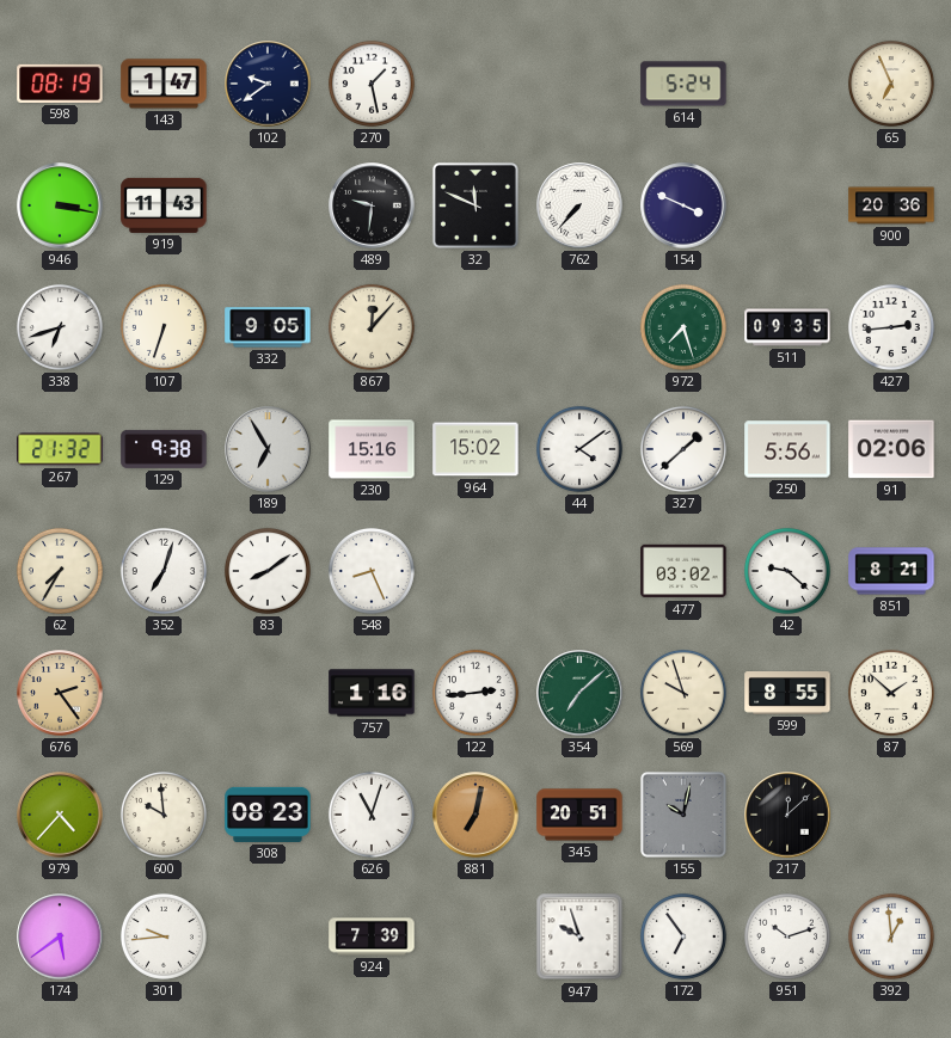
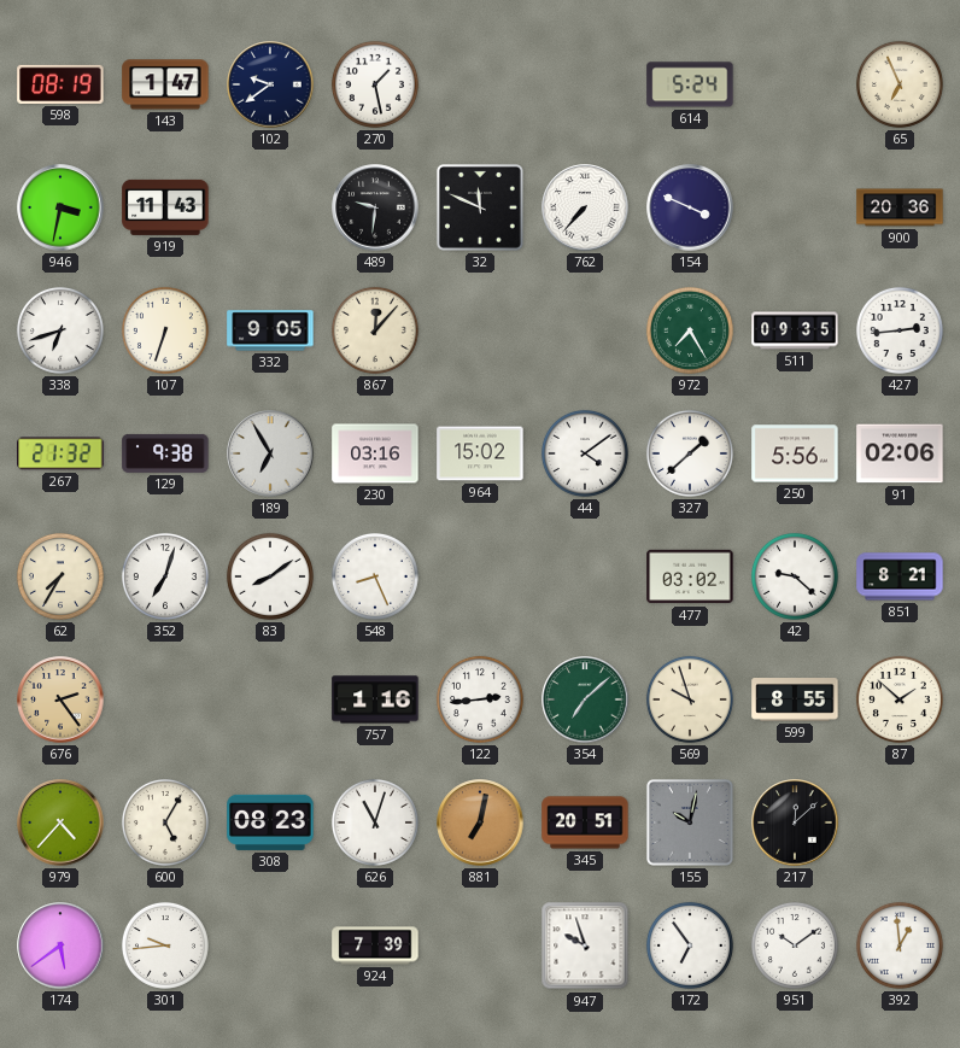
946: 3:17 -> 3:32 (60, 207)
972: 7:27 -> 7:25 (690, 330)
230: 15:16 -> 03:16 (375, 453)
600: 9:59 -> 5:05 (165, 822)
951: 10:12 -> 10:09 (795, 945)
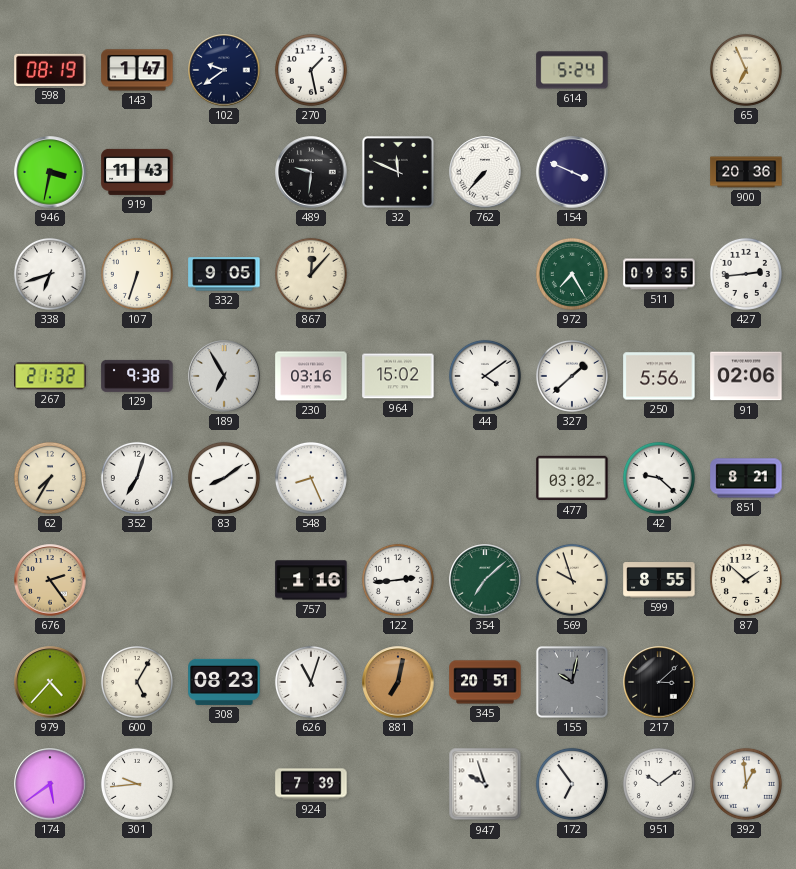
217: 12:08 -> 3:08 (659, 682)
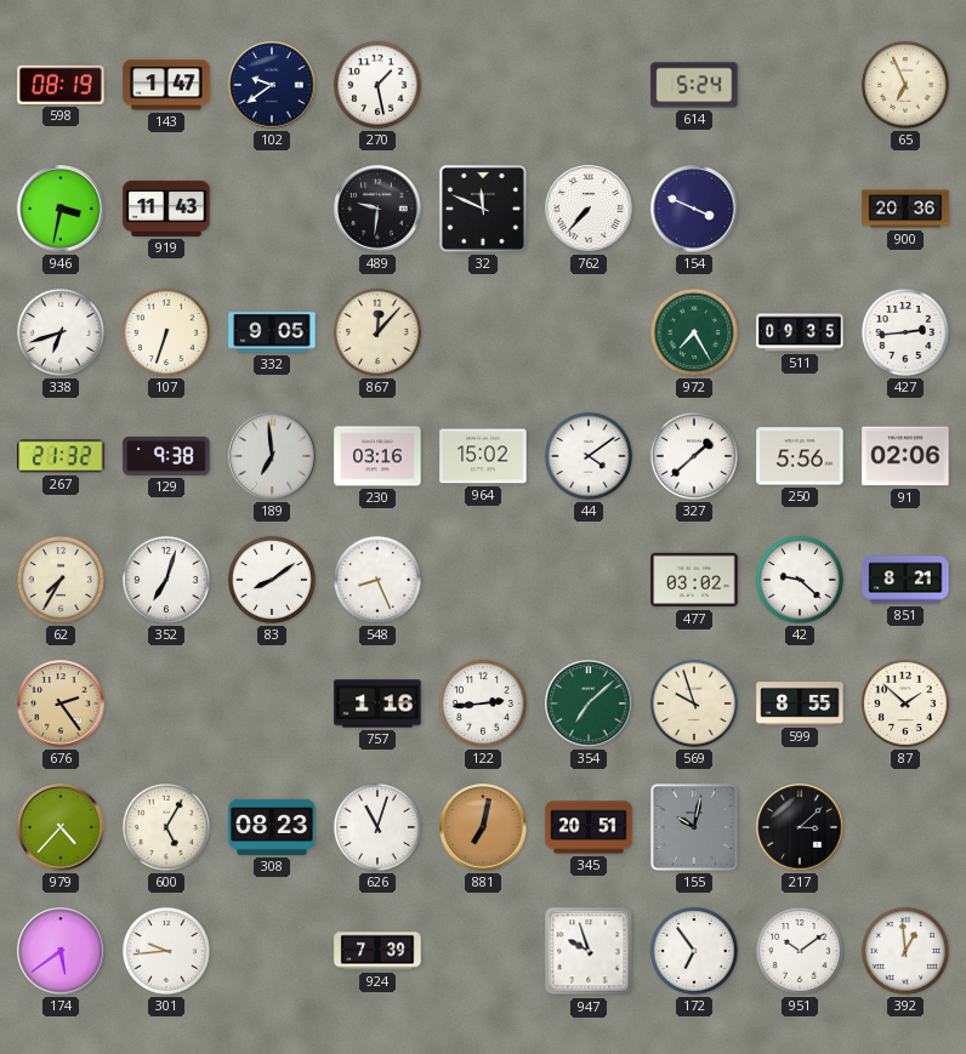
189: 6:55 -> 6:59 (272, 456)
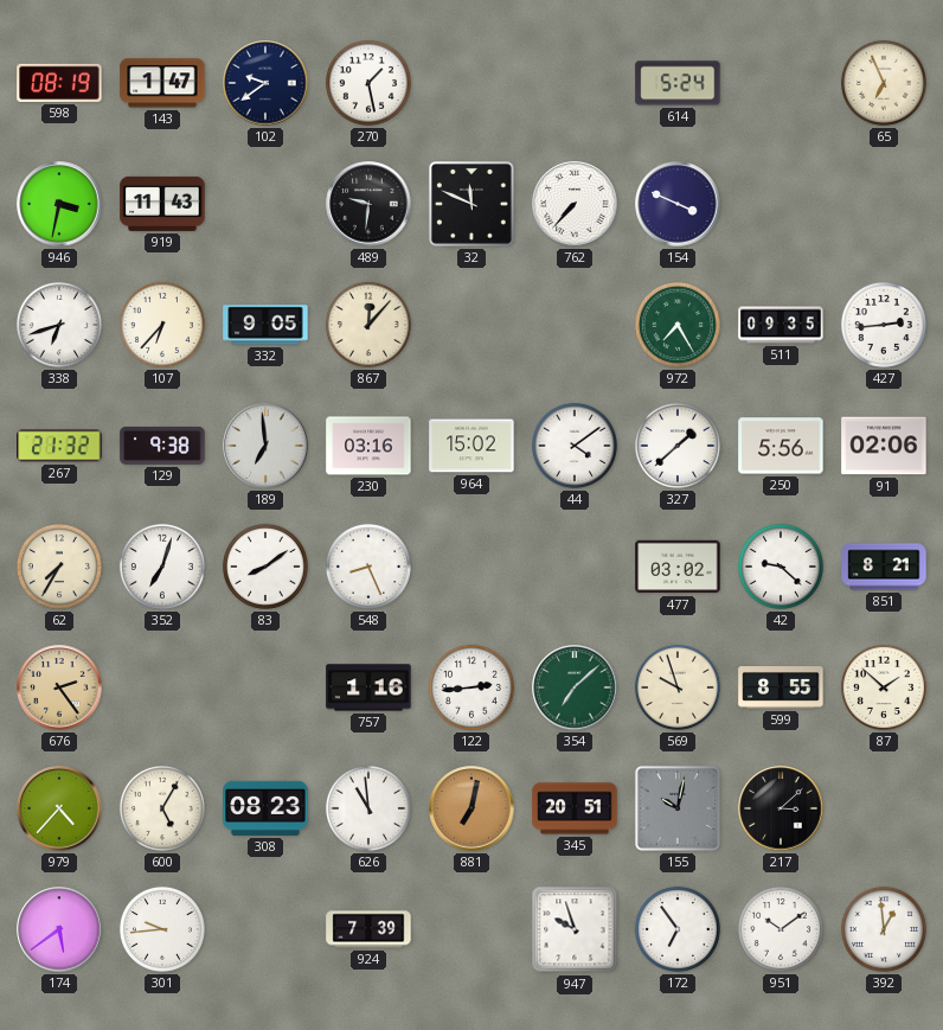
900: 20:36 -> none (905, 209)
107: 6:33 -> 6:37 (162, 325)
626: 11:03 -> 10:59 (368, 808)
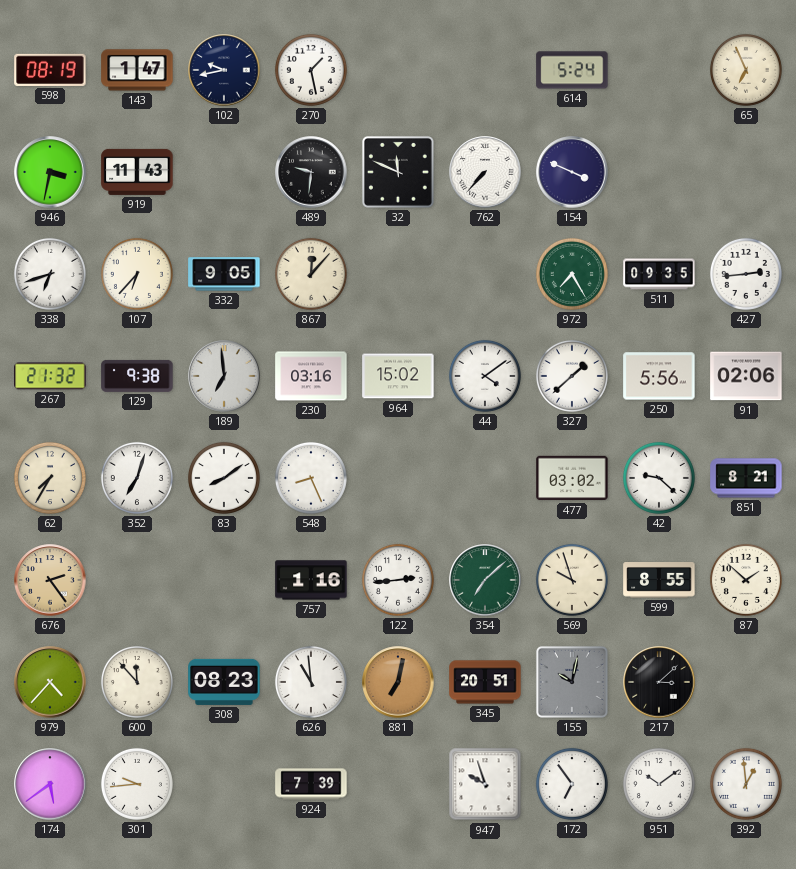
102: 9:39 -> 9:43 (224, 70)
600: 5:05 -> 11:53 (137, 682)
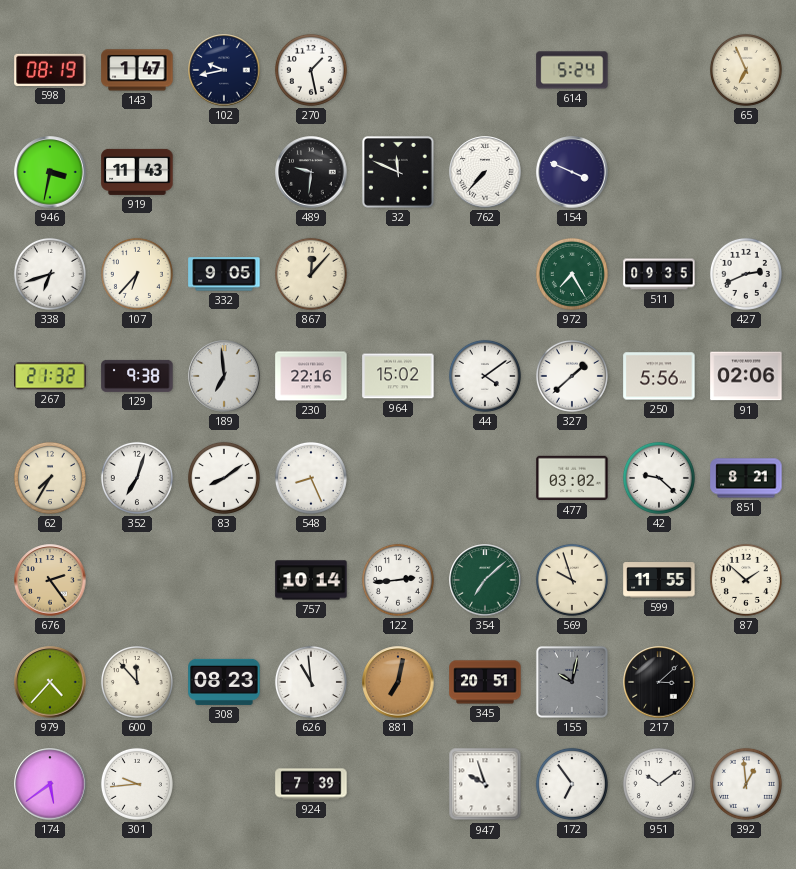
427: 2:44 -> 2:41 (746, 274)
230: 03:16 -> 22:16 (311, 376)
757: 1:16 -> 10:14 (311, 580)
599: 8:55 -> 11:55 (659, 581)
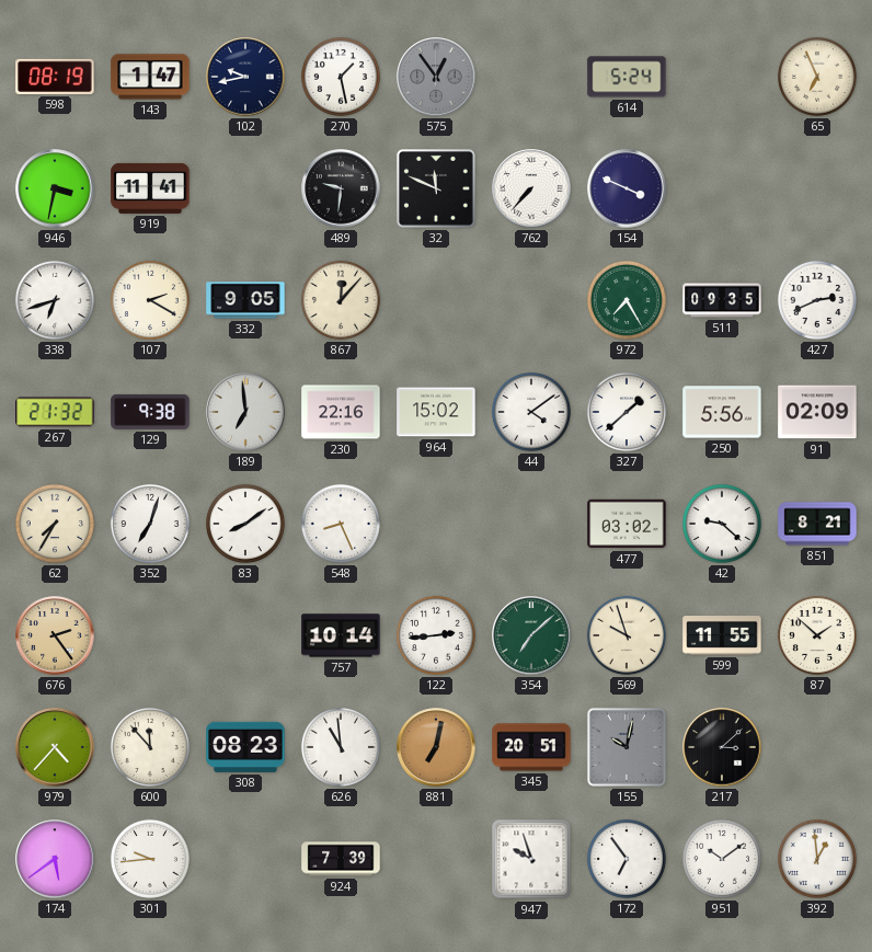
575: none -> 12:54 (436, 77)
919: 11:43 -> 11:41 (150, 188)
107: 6:37 -> 2:20 (150, 300)
91: 02:06 -> 02:09 (817, 412)
